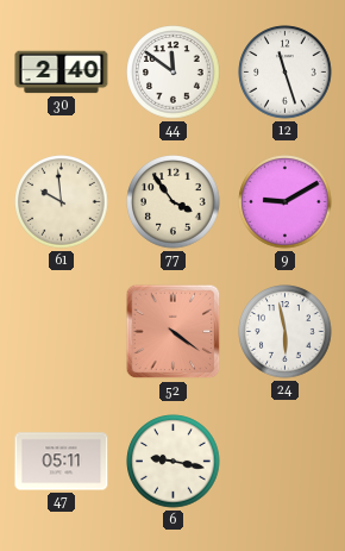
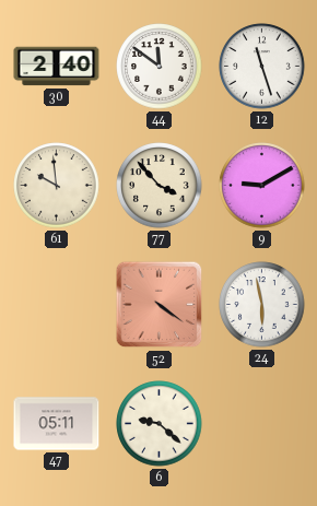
77: 3:54 -> 3:53 (160, 186)
6: 9:17 -> 9:22 (160, 424)
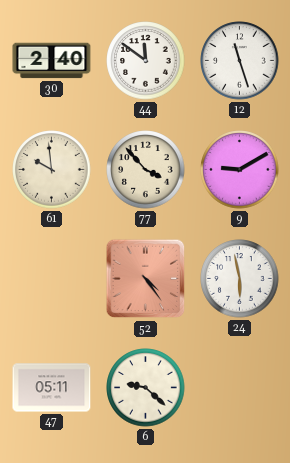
52: 4:21 -> 4:24 (146, 279)
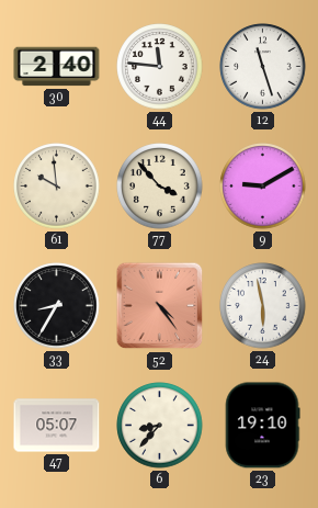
44: 11:51 -> 11:46 (160, 67)
33: none -> 8:35 (57, 306)
47: 05:11 -> 05:07 (57, 426)
6: 9:22 -> 8:37 (160, 426)
23: none -> 19:10 (262, 426)
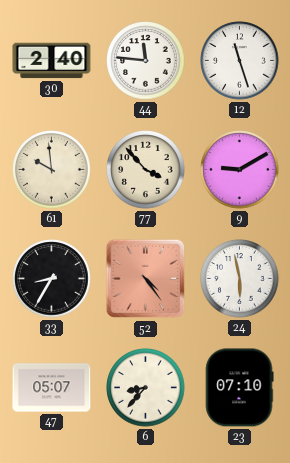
23: 19:10 -> 07:10 (239, 388)
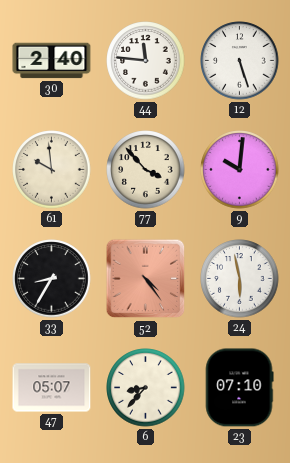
12: 11:27 -> 5:27 (240, 61)
9: 9:10 -> 10:01 (240, 170)
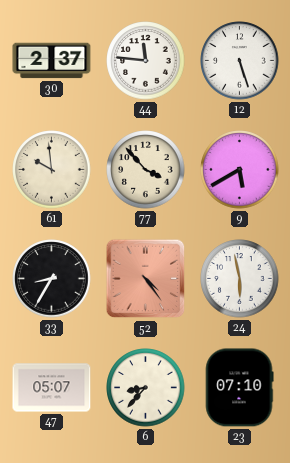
30: 2:40 -> 2:37 (52, 61)
9: 10:01 -> 5:40 (240, 170)
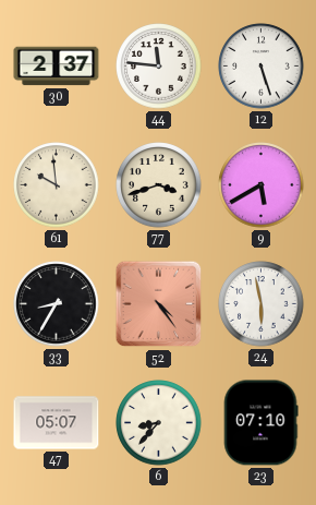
77: 3:53 -> 3:42 (159, 185)
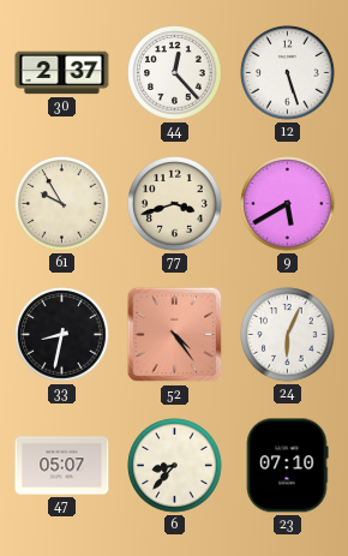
44: 11:46 -> 12:23 (175, 73)
61: 9:59 -> 9:55 (62, 204)
33: 8:35 -> 8:32 (62, 335)
24: 5:58 -> 6:04 (288, 335)
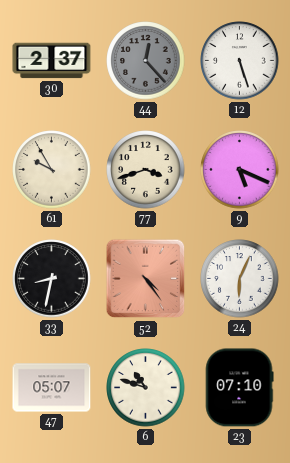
44 dial: white -> grey (146, 61)
9: 5:40 -> 5:19 (240, 170)
6: 8:37 -> 10:48 (146, 388)
